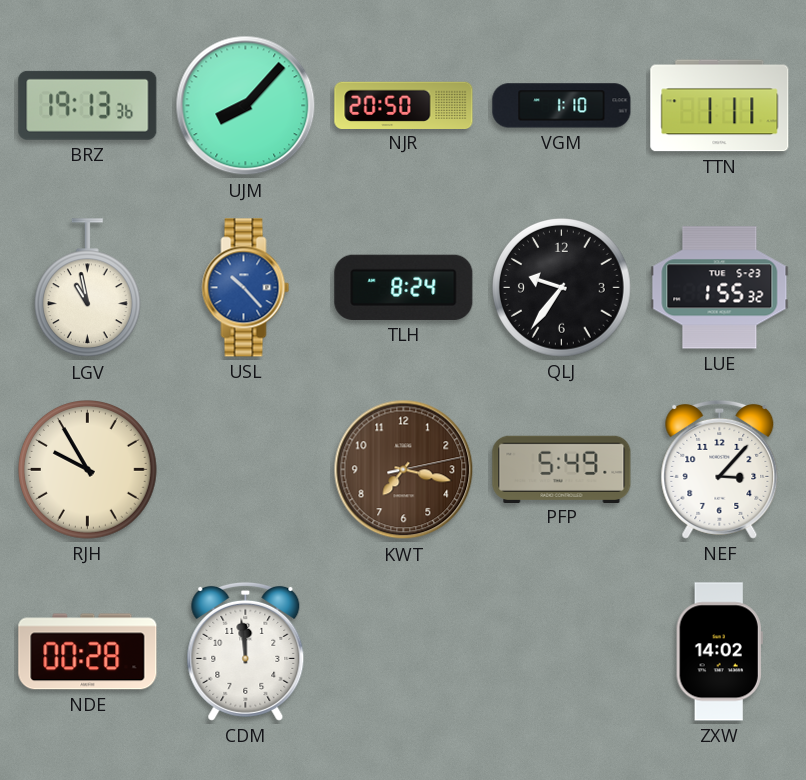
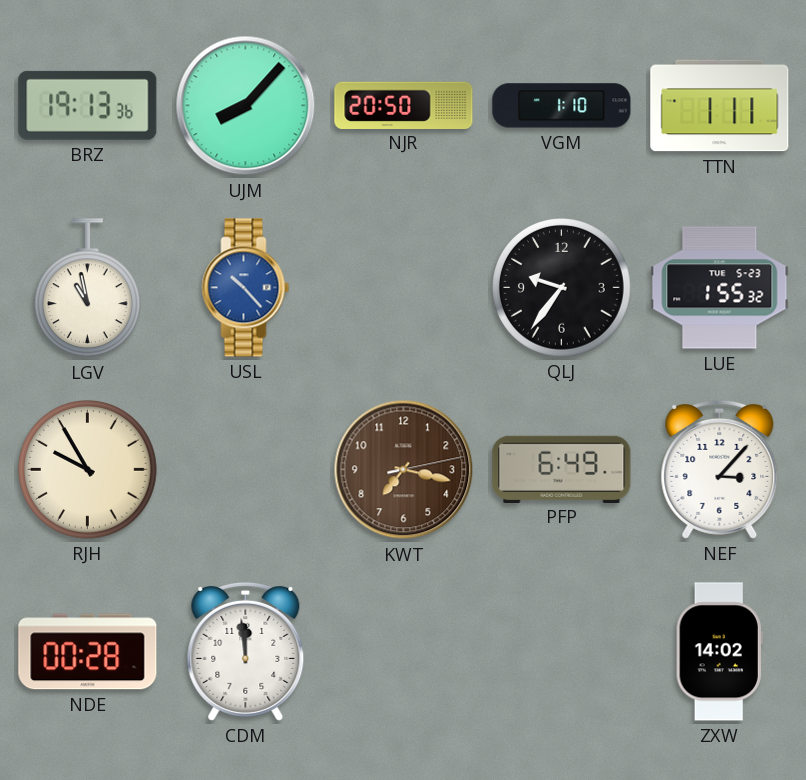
TLH: 8:24 -> none (404, 287)
PFP: 5:49 -> 6:49 (562, 469)
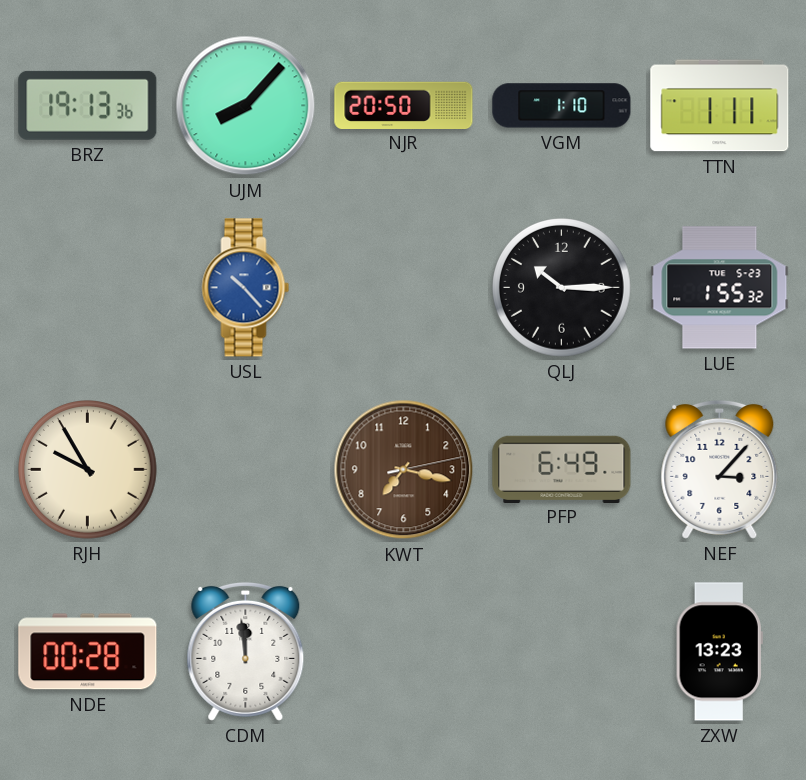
LGV: 10:58 -> none (87, 288)
QLJ: 9:36 -> 10:15 (562, 288)
ZXW: 14:02 -> 13:23 (719, 652)
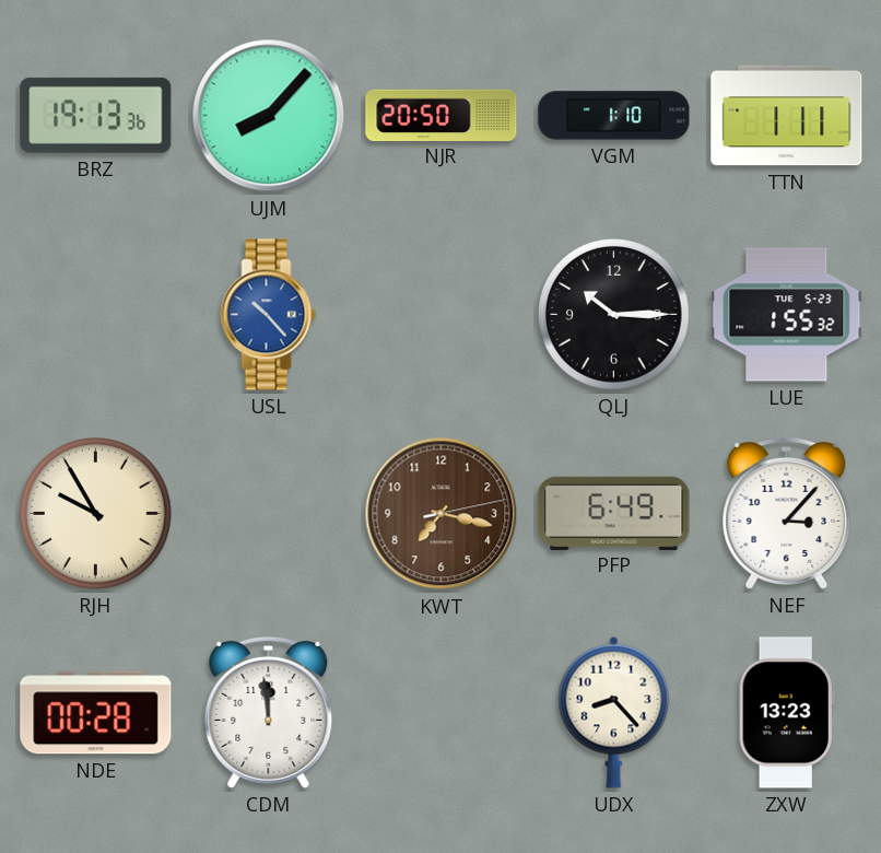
UDX: none -> 8:23 (614, 712)
